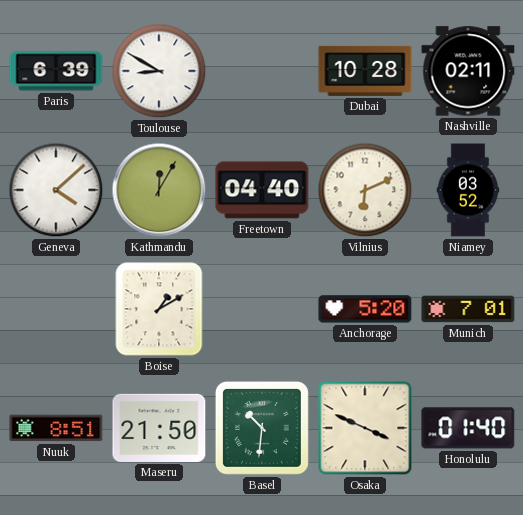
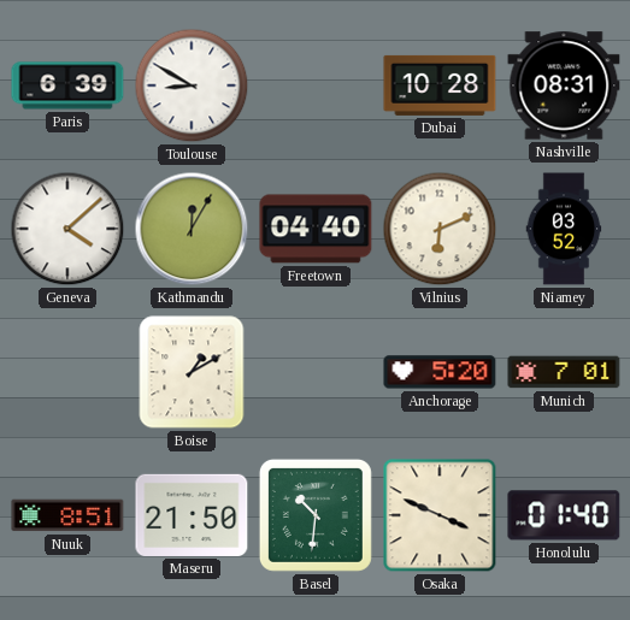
Nashville: 02:11 -> 08:31 (564, 85)
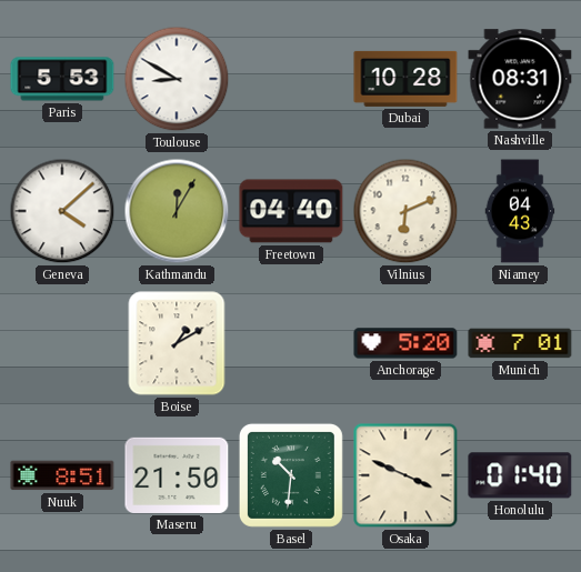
Paris: 6:39 -> 5:53 (62, 79)
Niamey: 03:52 -> 04:43 (520, 211)
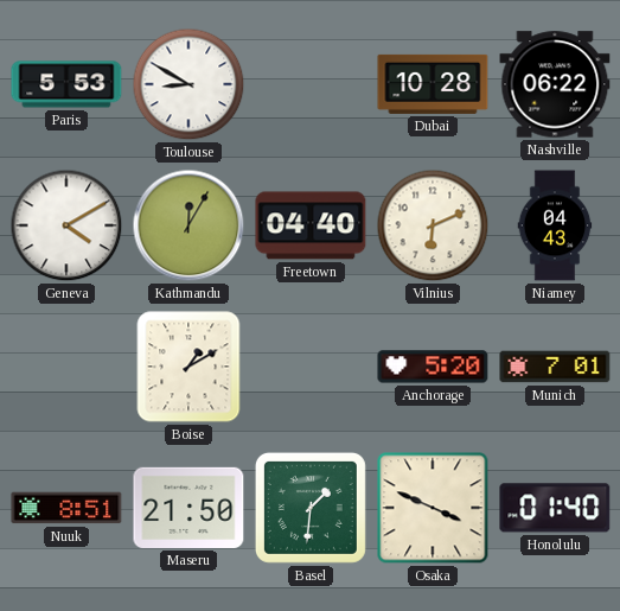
Nashville: 08:31 -> 06:22 (555, 84)
Geneva: 4:08 -> 4:10 (66, 225)
Basel: 10:31 -> 1:31 (311, 508)
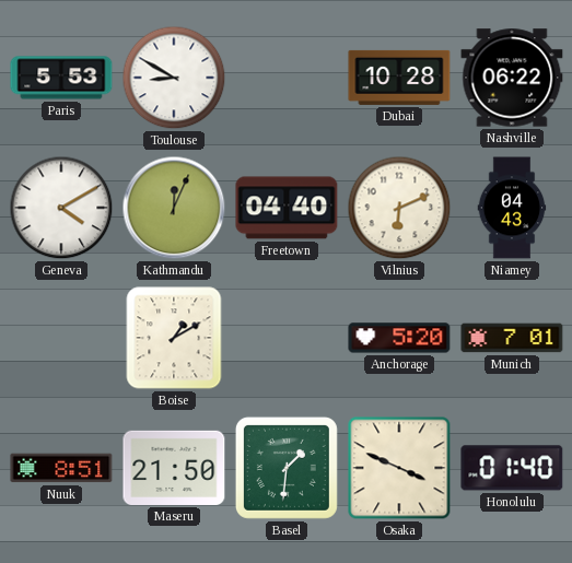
Kathmandu: 12:05 -> 12:04 (174, 208)
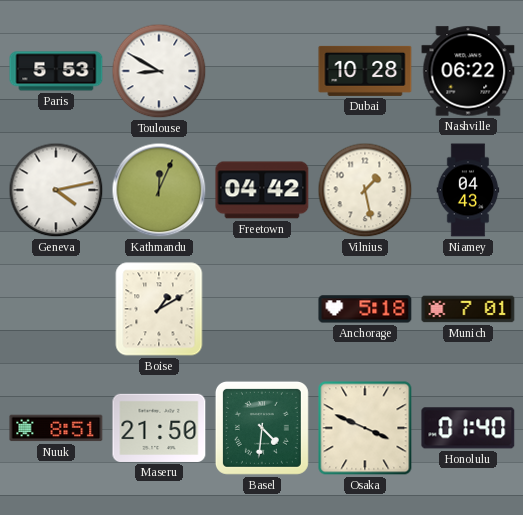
Geneva: 4:10 -> 4:13 (56, 190)
Freetown: 04:40 -> 04:42 (262, 190)
Vilnius: 6:11 -> 1:28 (365, 190)
Anchorage: 5:20 -> 5:18 (365, 309)
Basel: 1:31 -> 4:31 (262, 428)
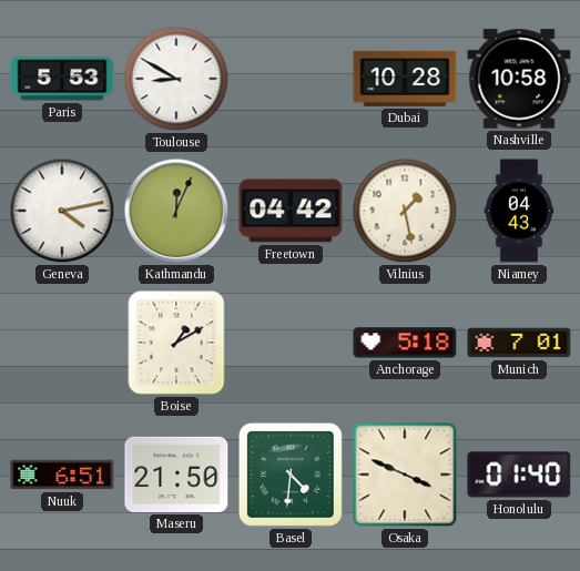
Nashville: 06:22 -> 10:58 (519, 79)
Nuuk: 8:51 -> 6:51 (62, 475)
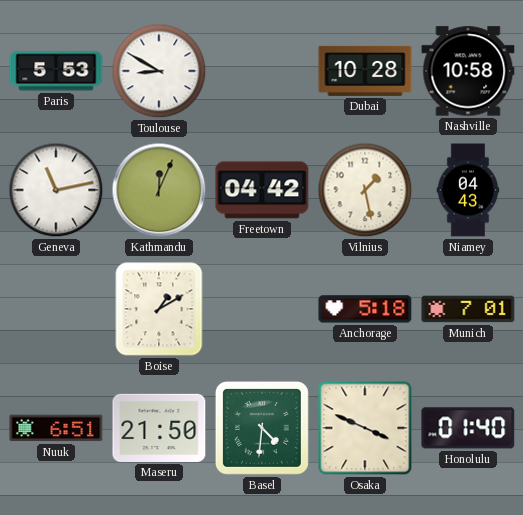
Geneva: 4:13 -> 11:13 (56, 190)
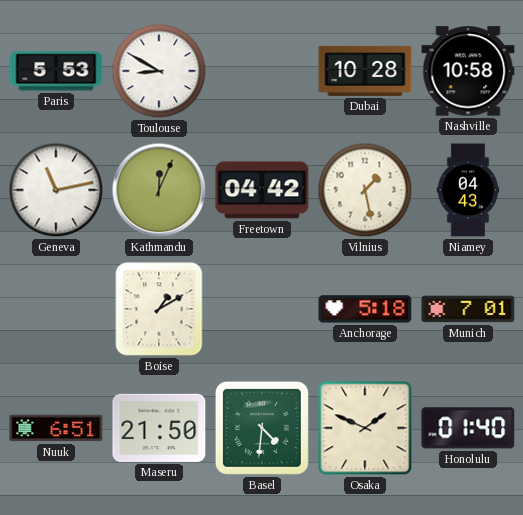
Osaka: 3:49 -> 1:49 (365, 428)
